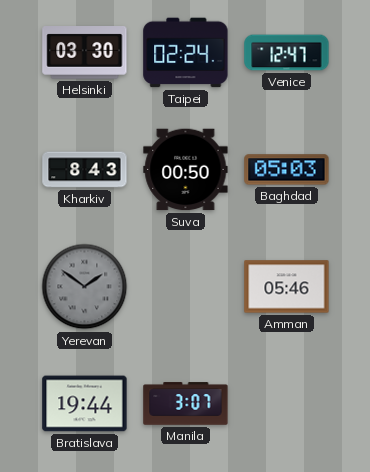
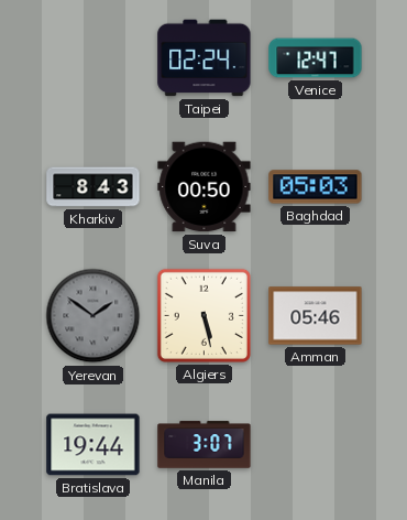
Helsinki: 03:30 -> none (85, 53)
Algiers: none -> 5:28 (204, 315)
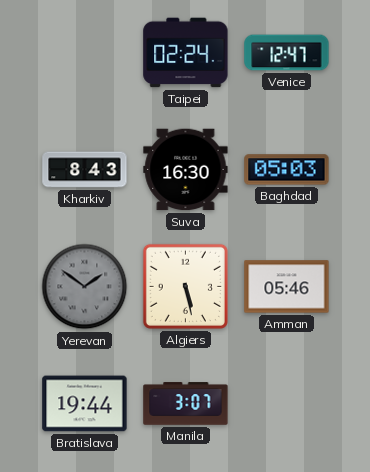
Suva: 00:50 -> 16:30 (186, 170)
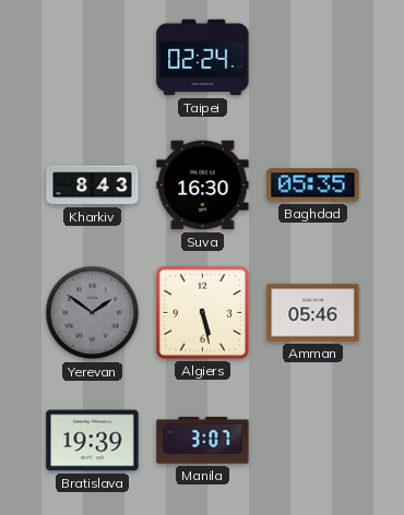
Venice: 12:47 -> none (287, 53)
Baghdad: 05:03 -> 05:35 (313, 185)
Bratislava: 19:44 -> 19:39 (93, 441)
